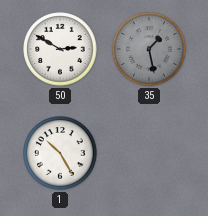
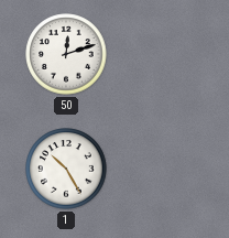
50: 2:50 -> 12:12 (66, 54)
35: 1:28 -> none (149, 49)
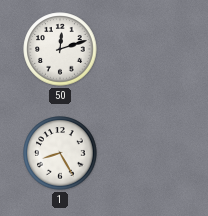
1: 10:25 -> 8:25 (60, 153)
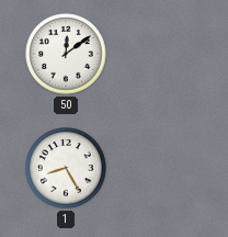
50: 12:12 -> 12:09 (66, 54)
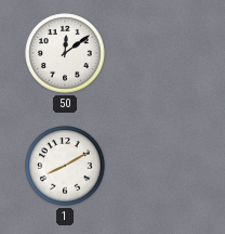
1: 8:25 -> 8:10 (65, 166)
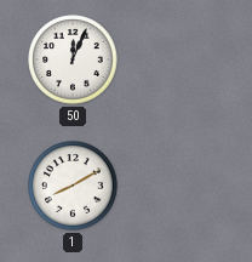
50: 12:09 -> 12:04 (73, 59)
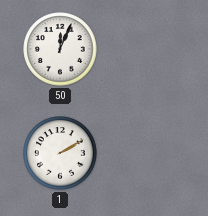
1: 8:10 -> 2:10 (60, 153)
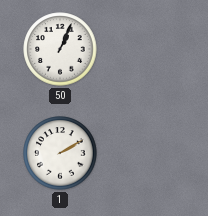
50: 12:04 -> 1:04 (60, 49)
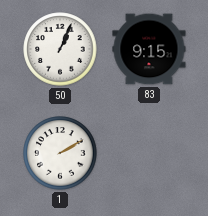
83: none -> 9:15 (149, 49)
